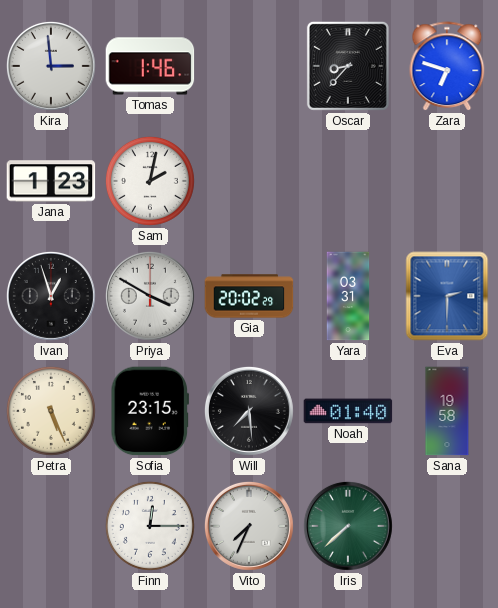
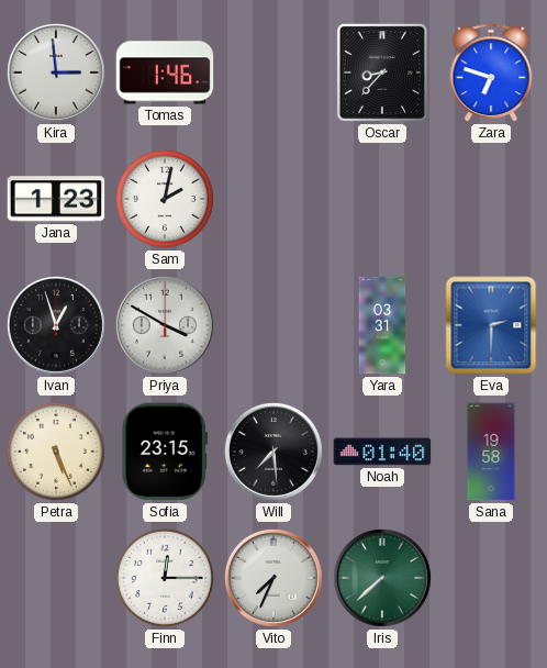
Gia: 20:02 -> none (249, 296)
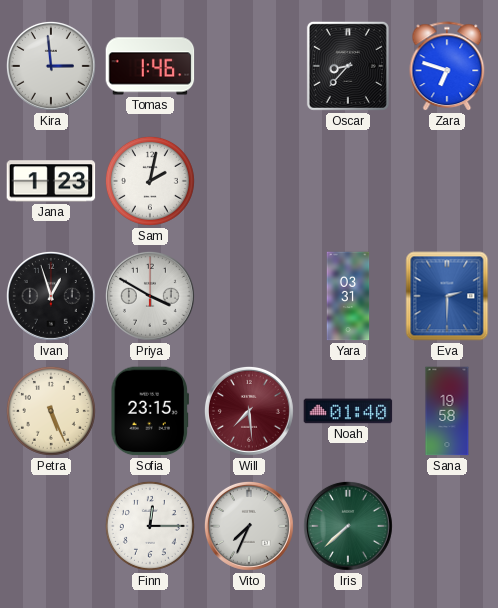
Will dial: black -> burgundy (249, 411)
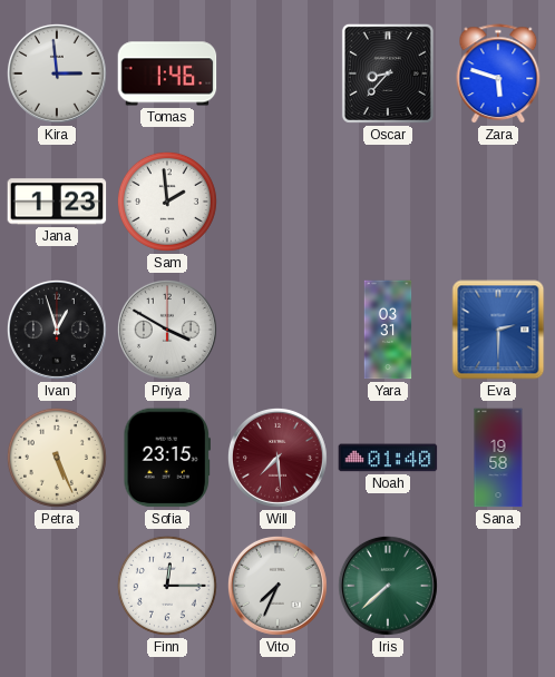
Zara: 6:48 -> 5:48 (498, 73)
Sam: 2:02 -> 1:59 (167, 202)
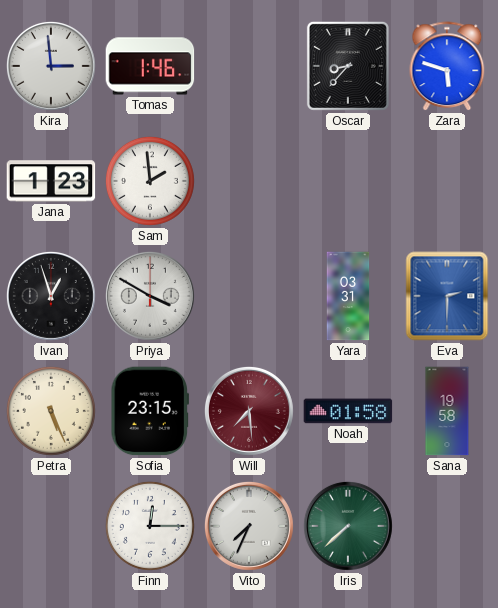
Noah: 01:40 -> 01:58 (348, 411)
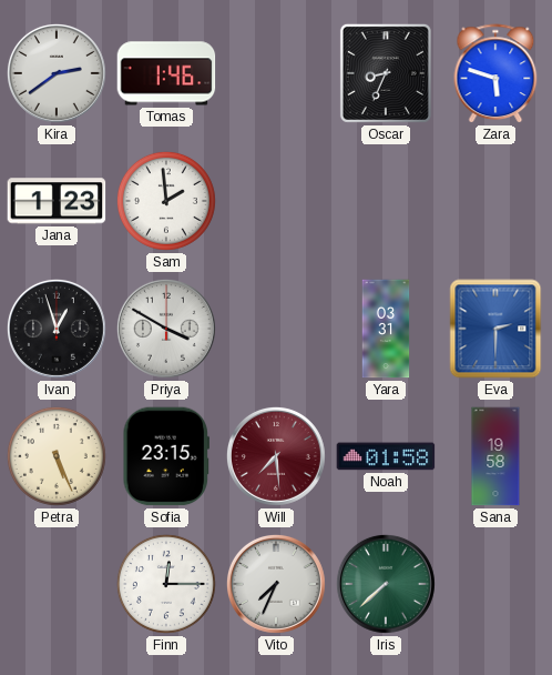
Kira: 2:59 -> 2:39 (57, 73)
Oscar: 8:37 -> 8:34 (386, 73)
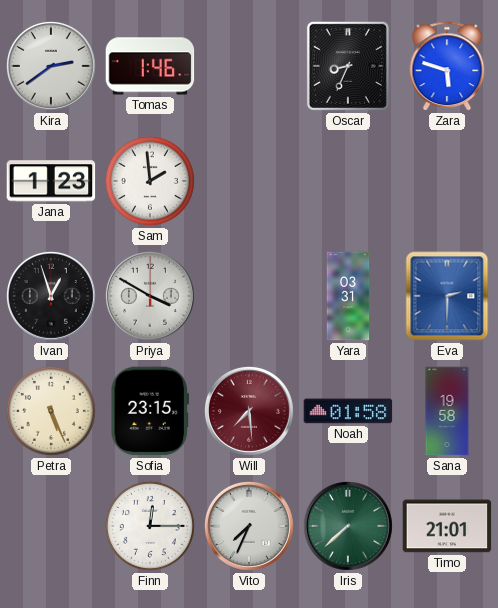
Timo: none -> 21:01 (447, 526)
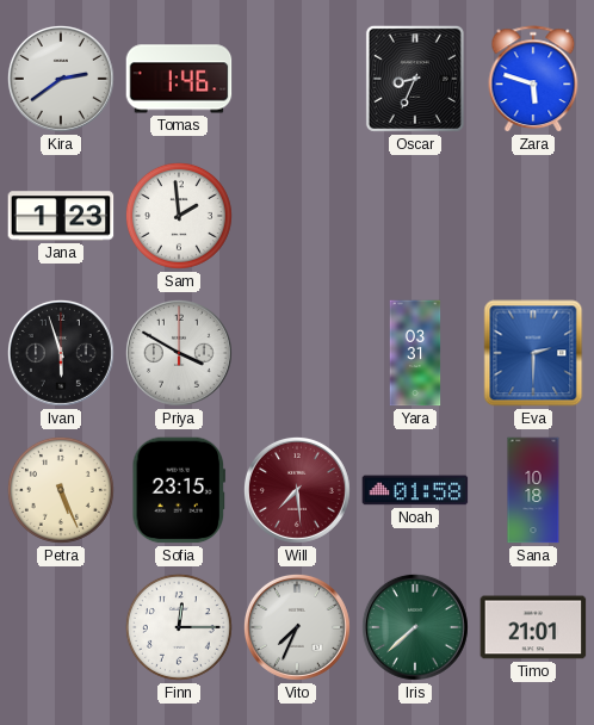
Ivan: 12:57 -> 5:57 (61, 353)
Sana: 19:58 -> 10:18 (533, 490)
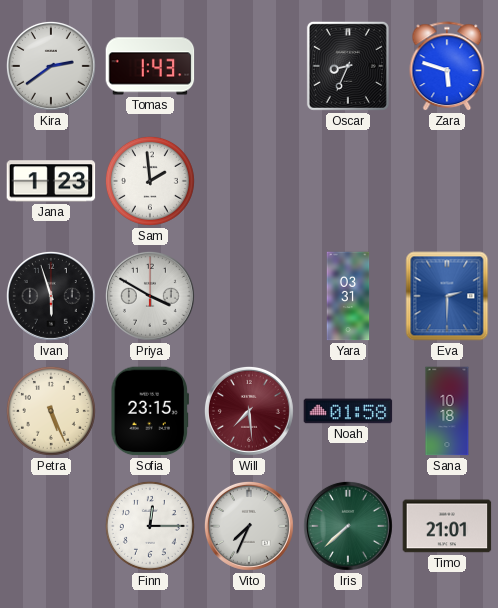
Tomas: 1:46 -> 1:43 (150, 66)
